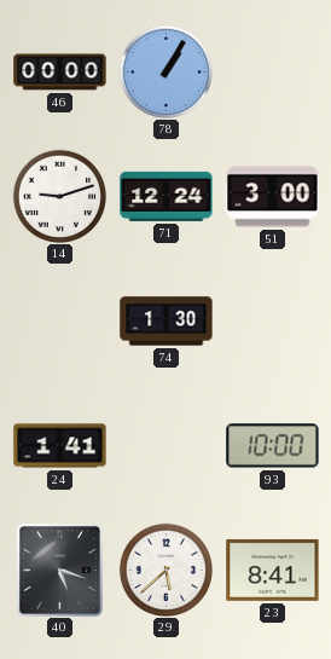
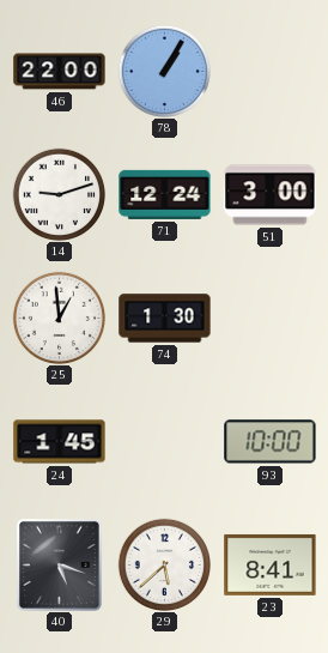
46: 00:00 -> 22:00 (60, 72)
25: none -> 12:59 (59, 318)
24: 1:41 -> 1:45 (60, 442)
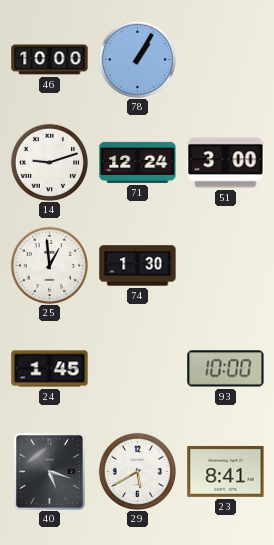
46: 22:00 -> 10:00 (50, 60)
29: 5:38 -> 5:40 (137, 471)
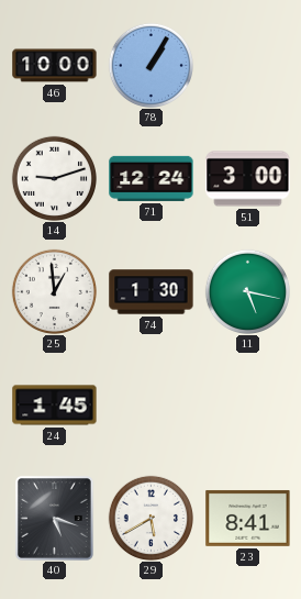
11: none -> 5:17 (247, 291)
93: 10:00 -> none (226, 369)
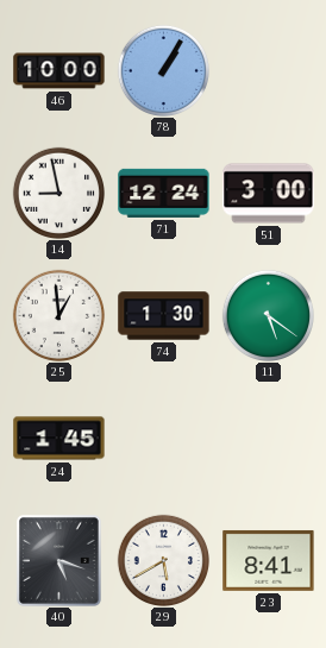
14: 9:12 -> 8:58 (58, 193)
11: 5:17 -> 5:21 (268, 315)
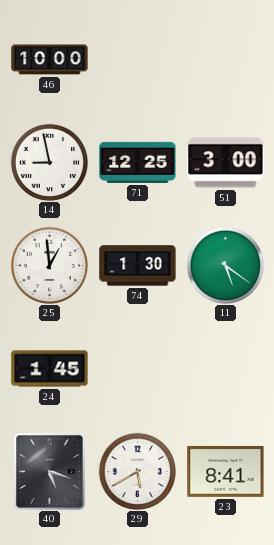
78: 1:05 -> none (163, 70)
71: 12:24 -> 12:25 (138, 162)
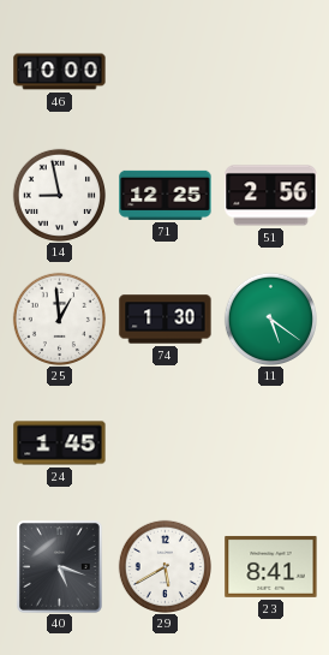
51: 3:00 -> 2:56 (271, 196)
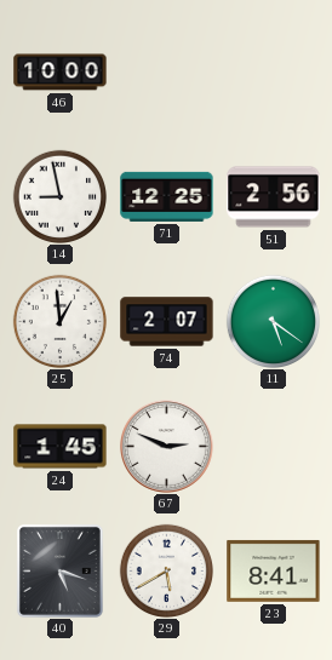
74: 1:30 -> 2:07 (167, 322)
67: none -> 2:49 (166, 446)
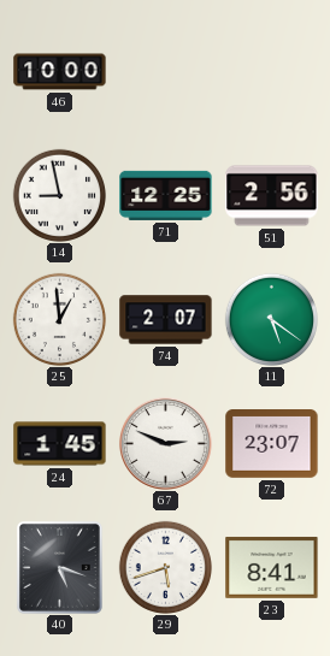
72: none -> 23:07 (272, 444)
29: 5:40 -> 5:42 (165, 567)
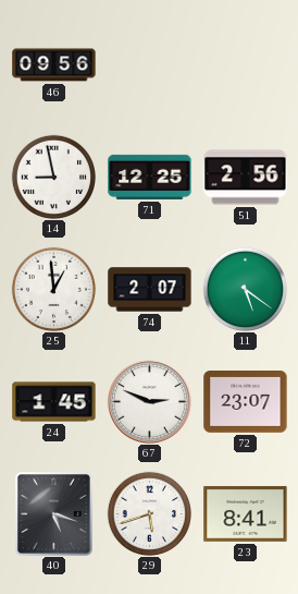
46: 10:00 -> 09:56 (54, 65)
